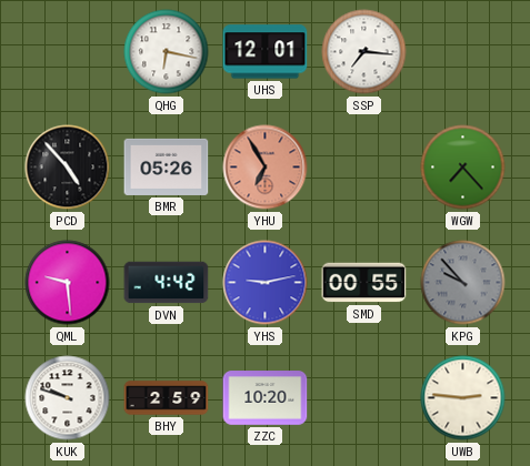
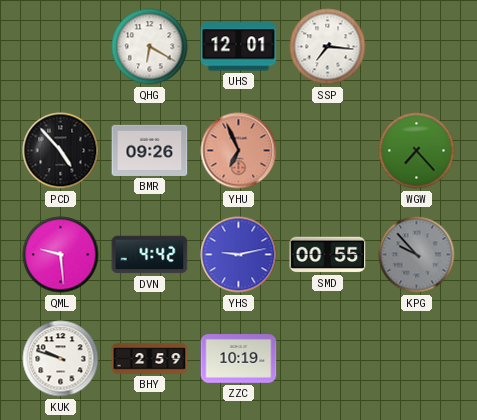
QHG: 6:17 -> 6:20 (150, 47)
BMR: 05:26 -> 09:26 (150, 150)
YHU: 6:55 -> 6:56 (239, 151)
ZZC: 10:20 -> 10:19 (239, 359)
UWB: 2:46 -> none (463, 398)
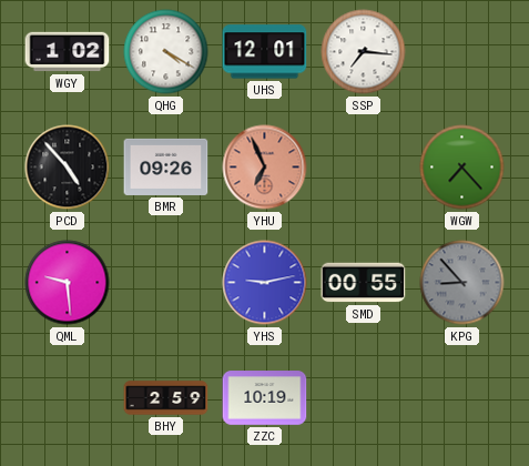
WGY: none -> 1:02 (68, 52)
QHG: 6:20 -> 4:20 (166, 52)
DVN: 4:42 -> none (150, 255)
KPG: 9:53 -> 8:53 (462, 283)
KUK: 9:48 -> none (61, 359)
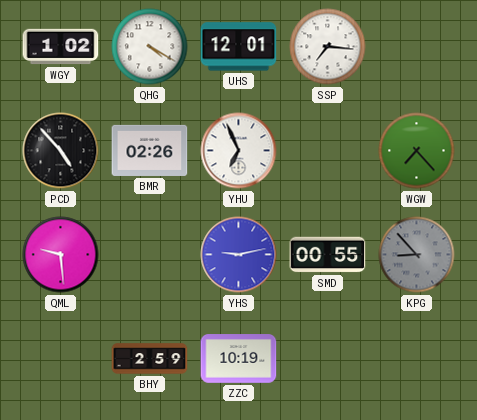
BMR: 09:26 -> 02:26 (150, 150)
YHU dial: salmon -> white (239, 151)
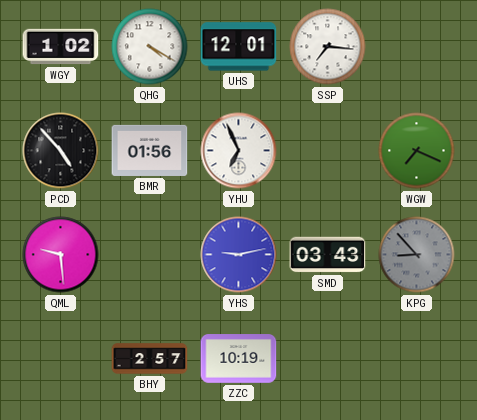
BMR: 02:26 -> 01:56 (150, 150)
WGW: 7:23 -> 7:19 (417, 151)
SMD: 00:55 -> 03:43 (328, 255)
BHY: 2:59 -> 2:57 (150, 359)
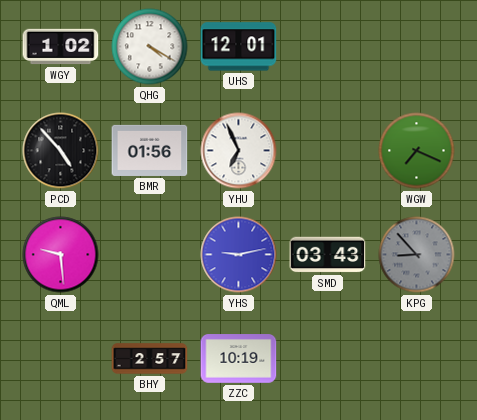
SSP: 7:16 -> none (328, 47)
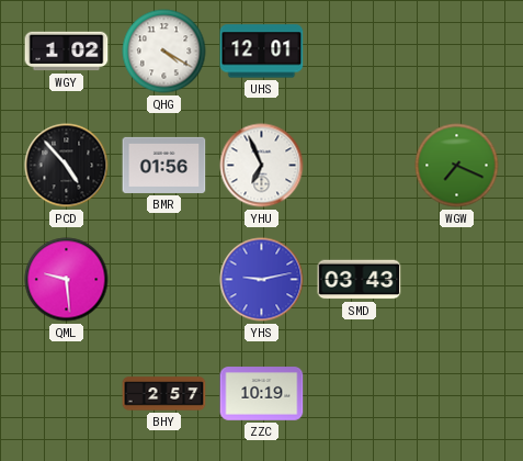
KPG: 8:53 -> none (417, 255)
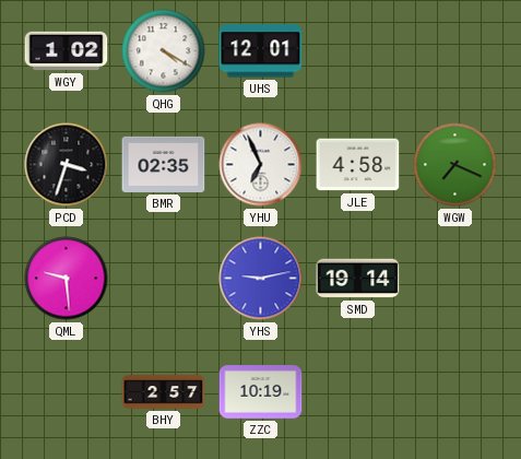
PCD: 4:53 -> 3:33 (67, 165)
BMR: 01:56 -> 02:35 (164, 164)
JLE: none -> 4:58 (358, 165)
SMD: 03:43 -> 19:14 (358, 279)
